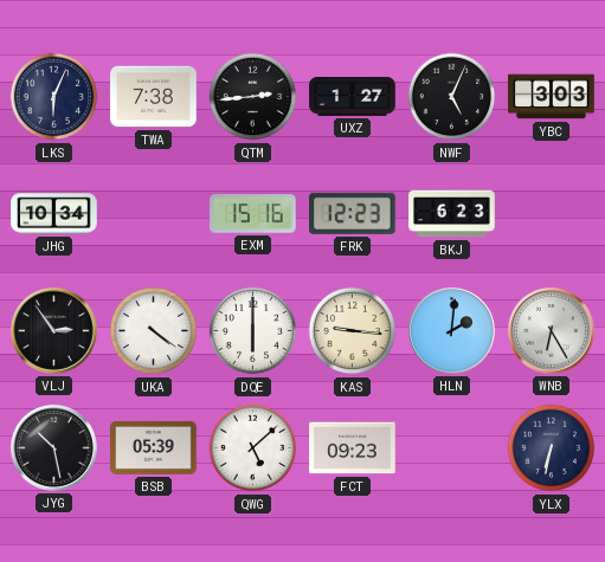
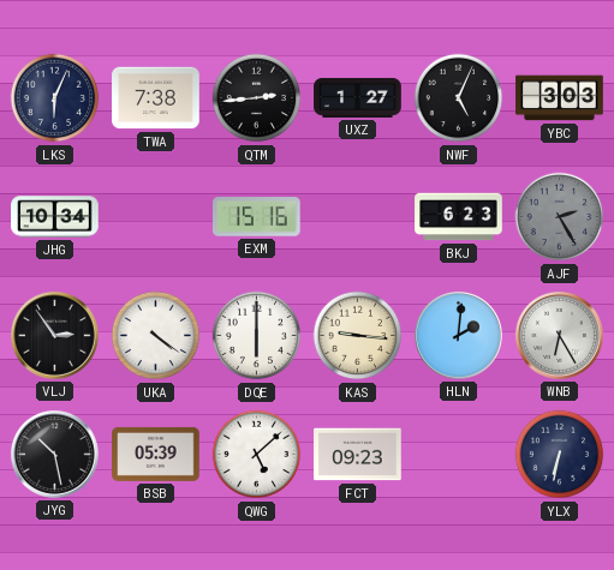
FRK: 12:23 -> none (353, 213)
AJF: none -> 2:25 (560, 217)
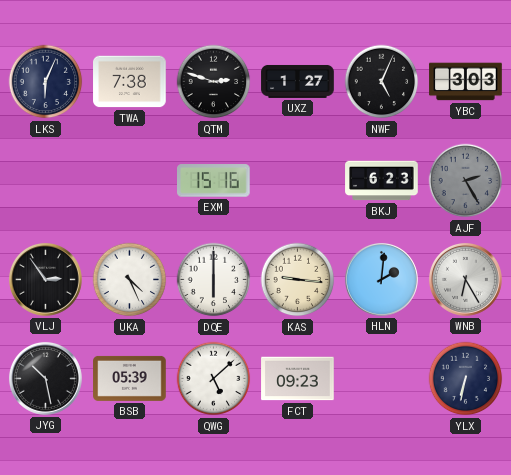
QTM: 2:44 -> 2:48 (214, 82)
JHG: 10:34 -> none (55, 217)
UKA: 4:21 -> 4:26 (130, 280)
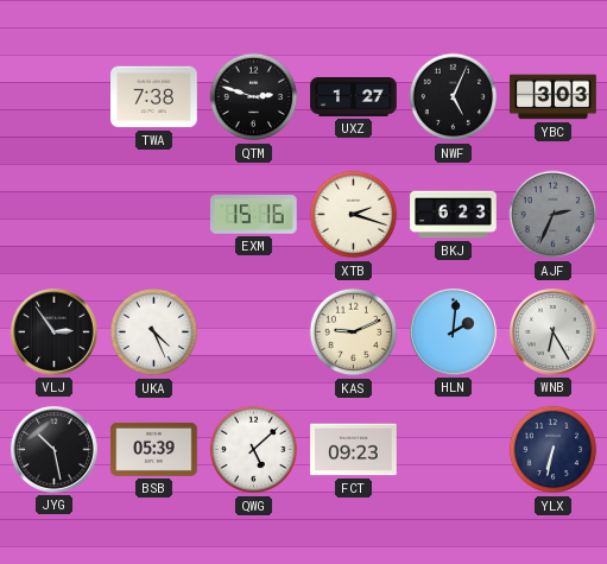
LKS: 6:04 -> none (46, 82)
XTB: none -> 2:18 (354, 215)
AJF: 2:25 -> 2:34 (554, 215)
DQE: 6:00 -> none (214, 280)
KAS: 9:16 -> 9:11 (354, 332)
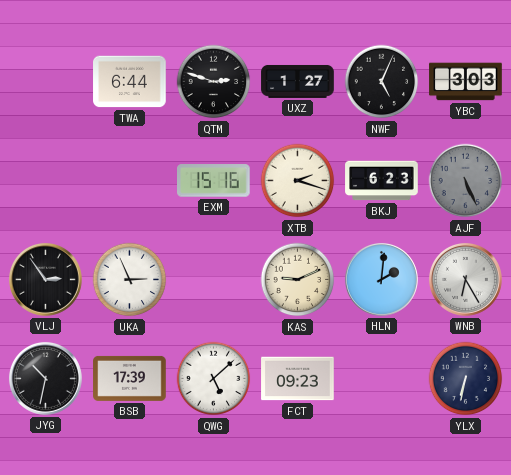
TWA: 7:38 -> 6:44 (130, 82)
AJF: 2:34 -> 5:26 (466, 181)
UKA: 4:26 -> 2:56 (130, 280)
JYG: 10:28 -> 10:32 (45, 378)
BSB: 05:39 -> 17:39 (130, 378)
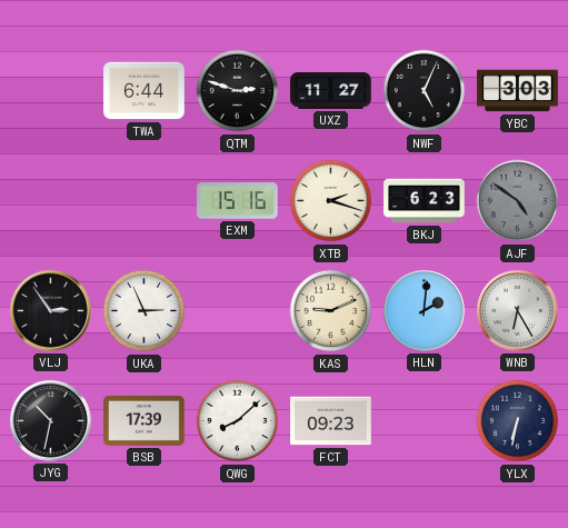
UXZ: 1:27 -> 11:27 (331, 90)
AJF: 5:26 -> 4:51 (518, 201)
QWG: 5:08 -> 8:08 (238, 421)
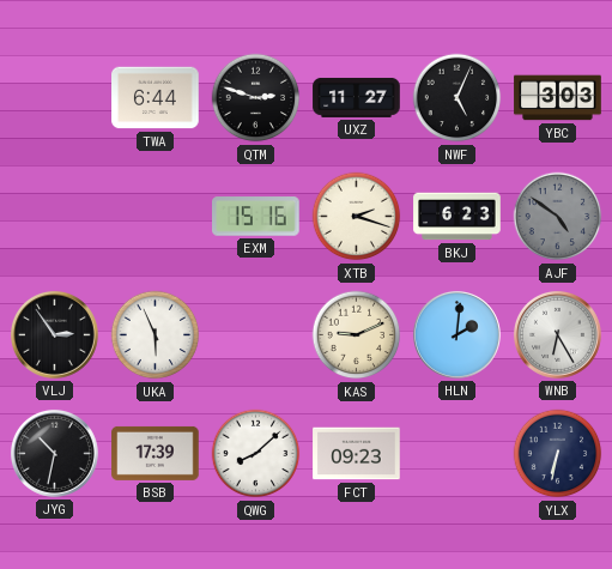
UKA: 2:56 -> 5:56 (156, 335)
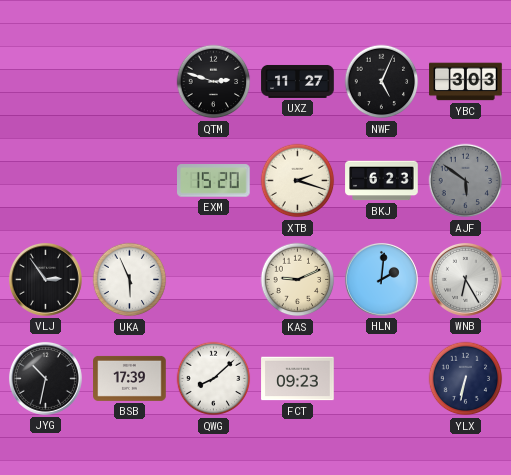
TWA: 6:44 -> none (156, 98)
EXM: 15:16 -> 15:20 (214, 181)
AJF: 4:51 -> 5:51 (466, 181)
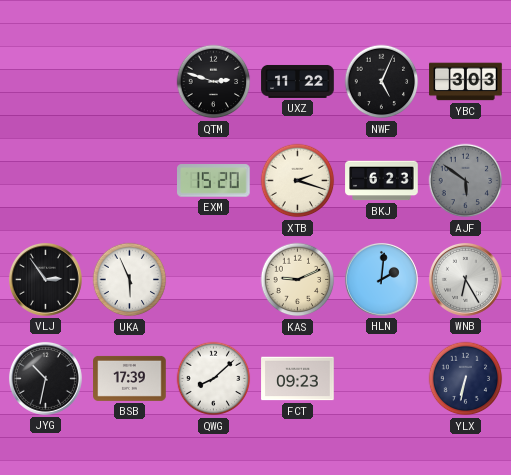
UXZ: 11:27 -> 11:22 (298, 81)
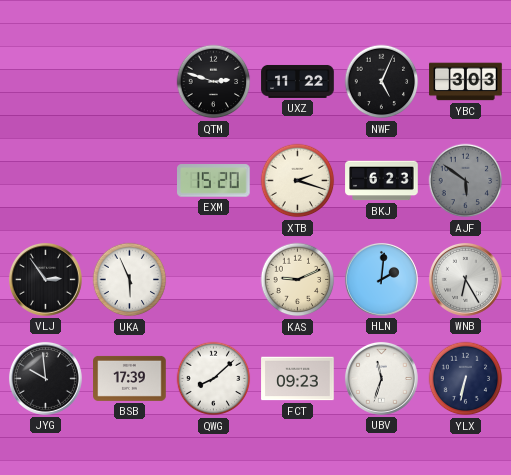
JYG: 10:32 -> 9:59 (45, 378)
UBV: none -> 11:33 (381, 378)
